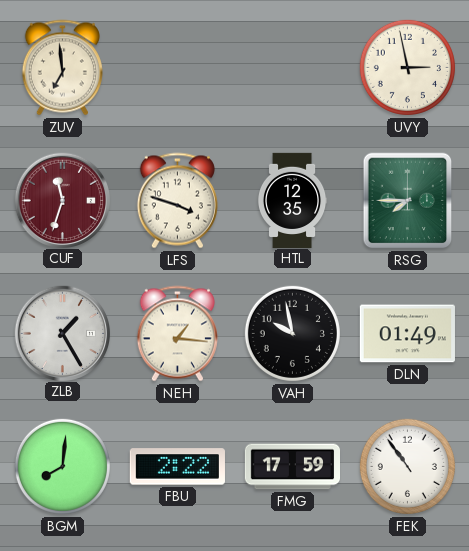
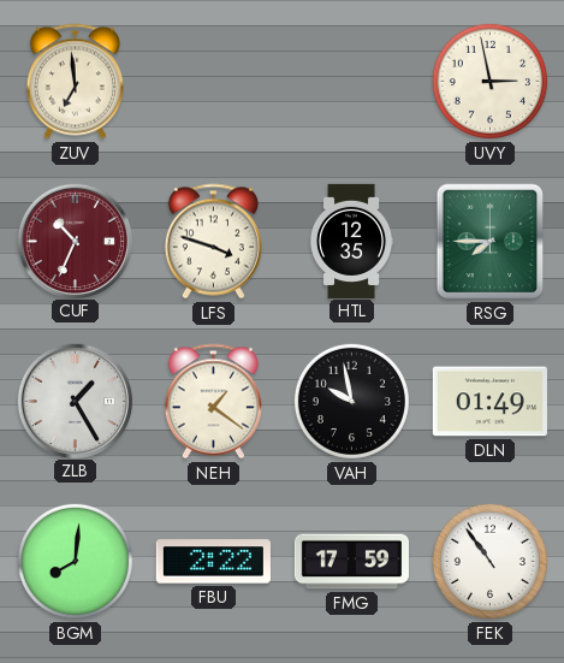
CUF: 11:33 -> 10:34 (75, 241)
NEH: 1:16 -> 1:21 (213, 402)
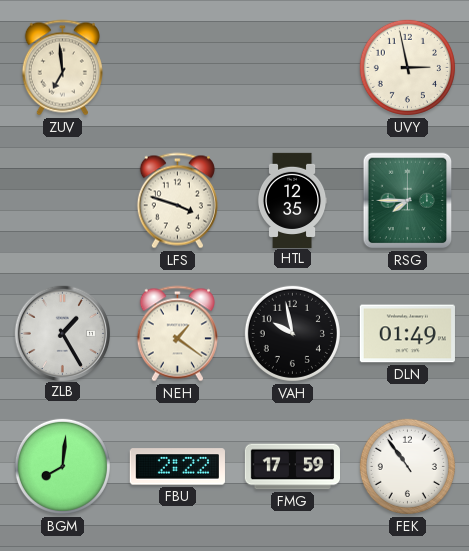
CUF: 10:34 -> none (75, 241)
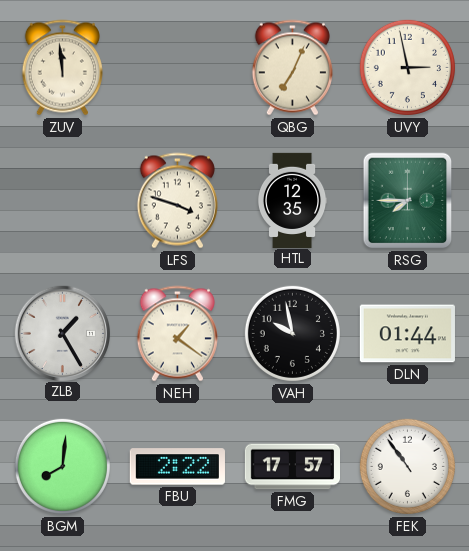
ZUV: 6:59 -> 11:59 (62, 68)
QBG: none -> 7:04 (292, 68)
DLN: 01:49 -> 01:44 (407, 334)
FMG: 17:59 -> 17:57 (292, 467)
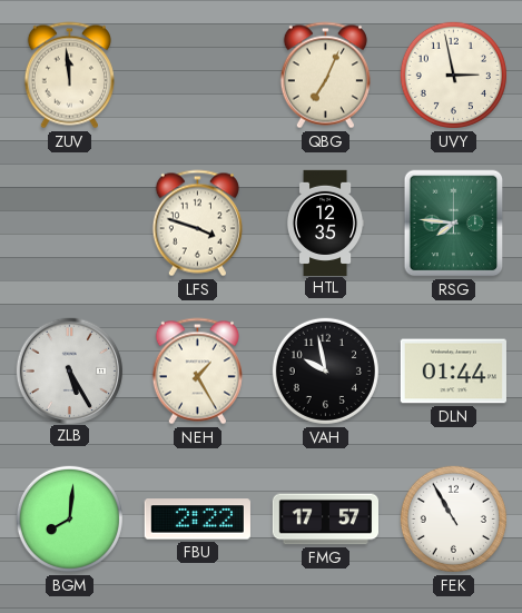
RSG: 7:45 -> 7:46 (454, 224)
ZLB: 1:25 -> 5:25 (69, 370)
NEH: 1:21 -> 1:25 (197, 372)
FEK: 10:54 -> 10:55 (453, 518)
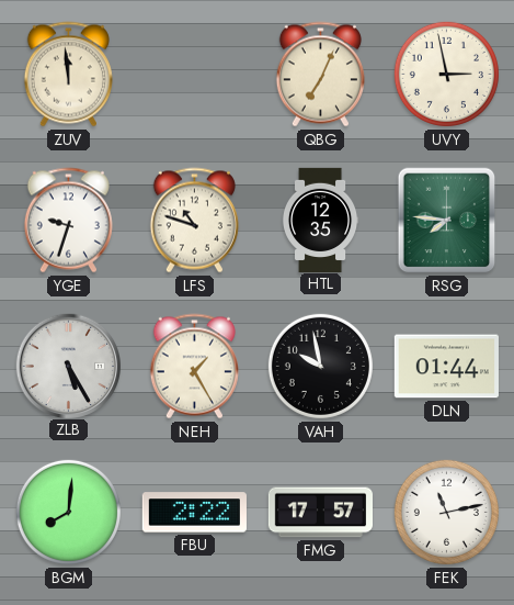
YGE: none -> 9:33 (68, 221)
LFS: 3:48 -> 10:48 (194, 221)
FEK: 10:55 -> 11:13 (446, 512)
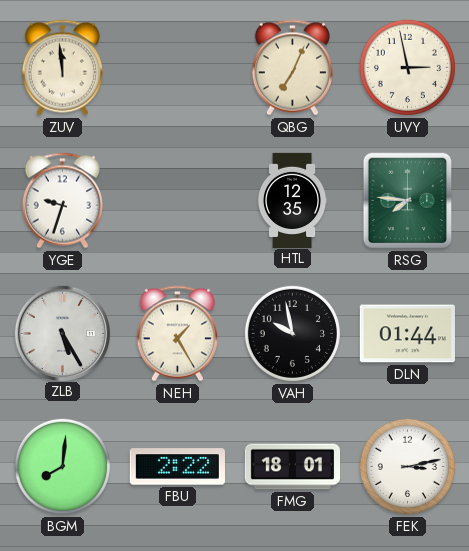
LFS: 10:48 -> none (194, 221)
FMG: 17:57 -> 18:01 (292, 467)
FEK: 11:13 -> 3:13 (407, 466)
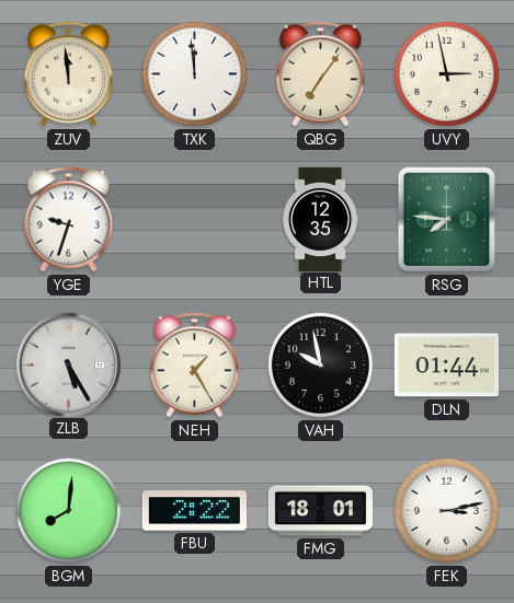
TXK: none -> 11:59 (194, 73)
QBG: 7:04 -> 7:06 (320, 74)
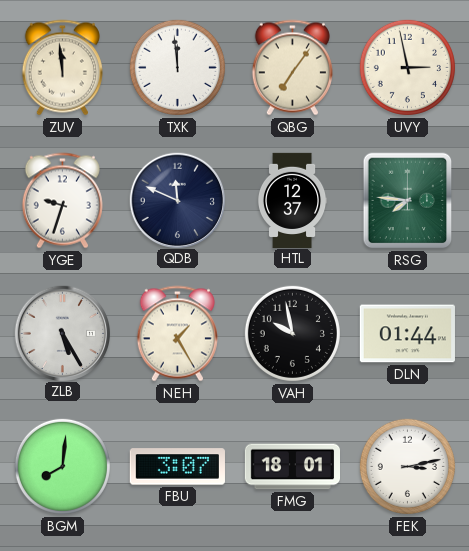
QDB: none -> 11:49 (177, 200)
HTL: 12:35 -> 12:37 (292, 200)
FBU: 2:22 -> 3:07 (177, 467)
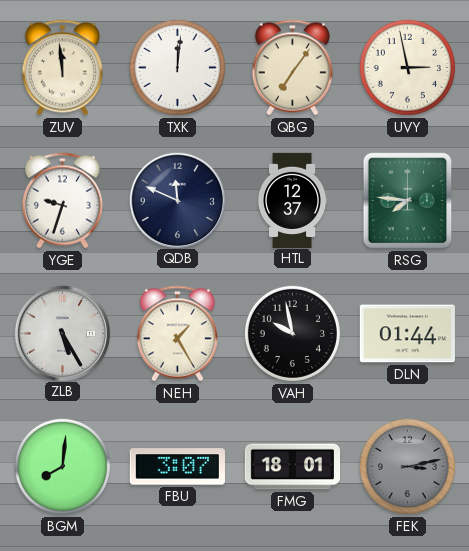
TXK: 11:59 -> 12:01 (177, 67)
FEK dial: white -> grey (407, 466)
